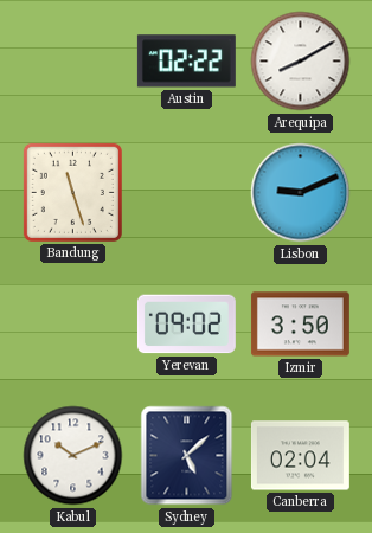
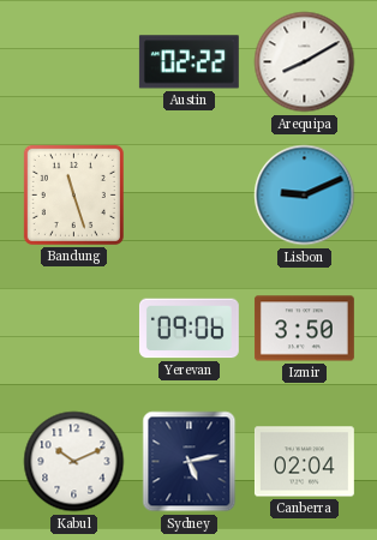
Yerevan: 09:02 -> 09:06 (188, 329)
Sydney: 5:08 -> 5:13 (190, 462)
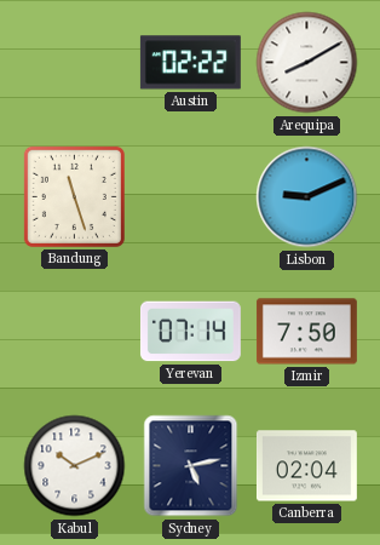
Yerevan: 09:06 -> 07:14 (190, 332)
Izmir: 3:50 -> 7:50 (306, 332)
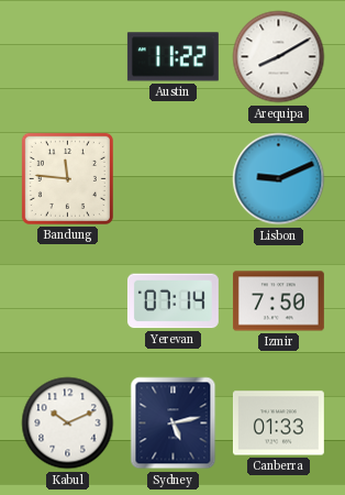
Austin: 02:22 -> 11:22 (172, 57)
Bandung: 11:27 -> 11:46 (67, 178)
Canberra: 02:04 -> 01:33 (278, 424)
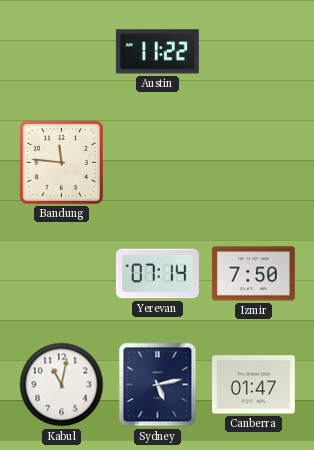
Arequipa: 8:10 -> none (279, 57)
Lisbon: 9:11 -> none (279, 179)
Kabul: 10:11 -> 11:02 (62, 385)
Canberra: 01:33 -> 01:47 (253, 385)
